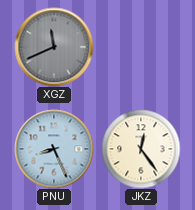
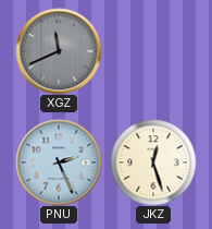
PNU: 8:26 -> 2:26 (59, 162)
JKZ: 12:24 -> 12:27 (153, 162)
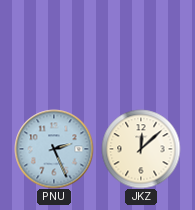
XGZ: 11:41 -> none (59, 51)
JKZ: 12:27 -> 12:08 (141, 149)
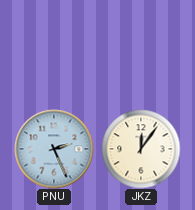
JKZ: 12:08 -> 12:06 (141, 149)
